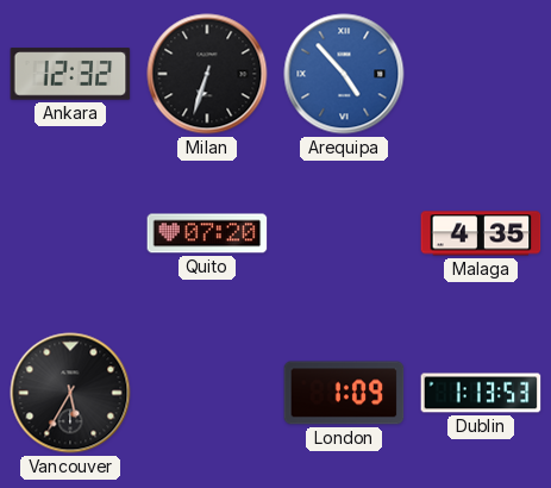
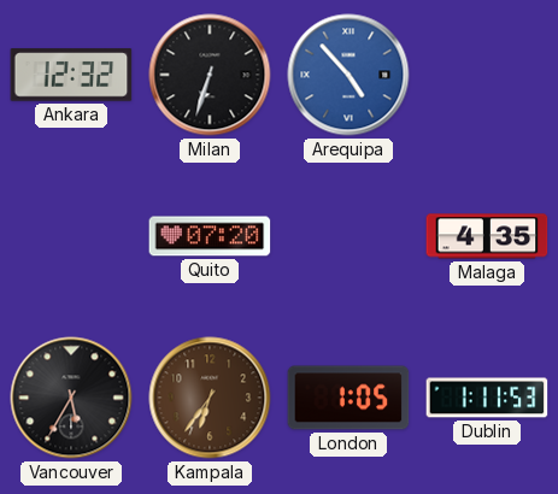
Kampala: none -> 6:36 (210, 398)
London: 1:09 -> 1:05 (348, 398)
Dublin: 1:13 -> 1:11 (487, 398)
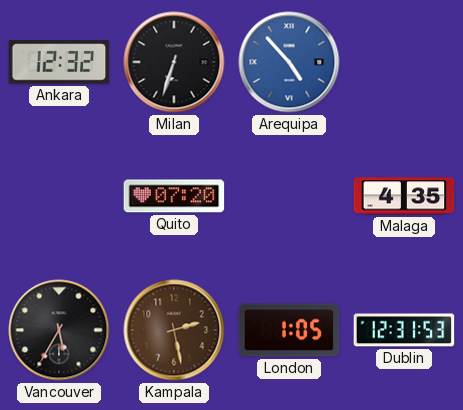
Kampala: 6:36 -> 2:28 (174, 330)
Dublin: 1:11 -> 12:31 (404, 330)
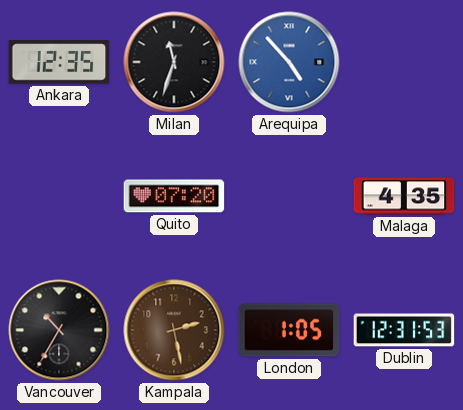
Ankara: 12:32 -> 12:35 (59, 62)
Milan: 6:33 -> 11:33 (174, 62)
Vancouver: 5:35 -> 10:35 (59, 330)
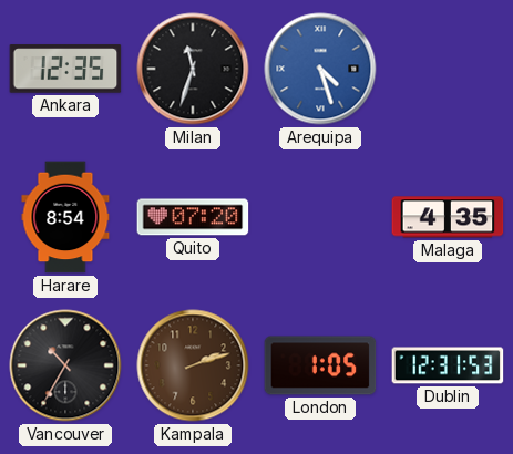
Arequipa: 4:53 -> 4:27 (320, 69)
Harare: none -> 8:54 (65, 217)
Kampala: 2:28 -> 2:12 (193, 365)
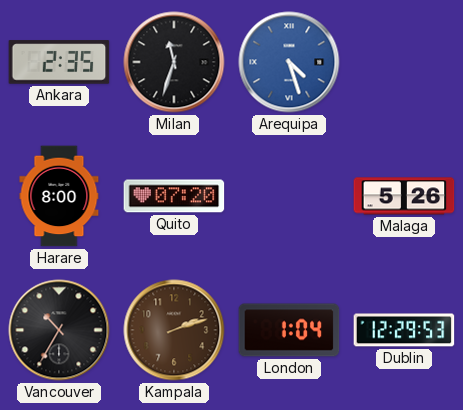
Ankara: 12:35 -> 2:35 (59, 62)
Harare: 8:54 -> 8:00 (59, 196)
Malaga: 4:35 -> 5:26 (404, 196)
London: 1:05 -> 1:04 (289, 330)
Dublin: 12:31 -> 12:29 (404, 330)
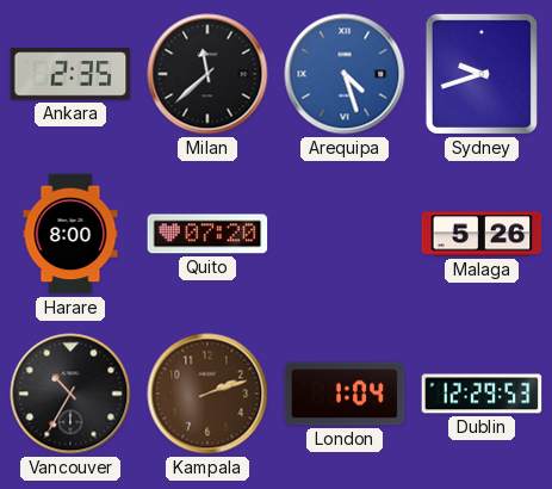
Milan: 11:33 -> 11:38 (207, 74)
Sydney: none -> 9:42 (482, 74)
